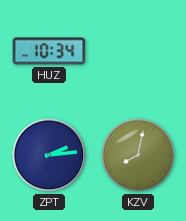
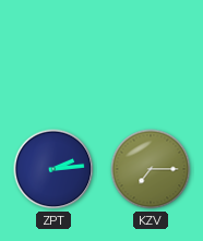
HUZ: 10:34 -> none (49, 51)
KZV: 8:02 -> 7:15 (151, 169)
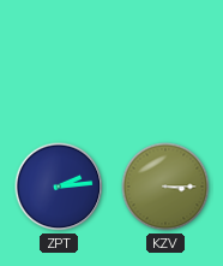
KZV: 7:15 -> 3:15 (165, 187)
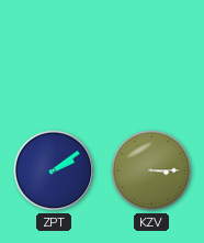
ZPT: 2:14 -> 2:09 (54, 170)
